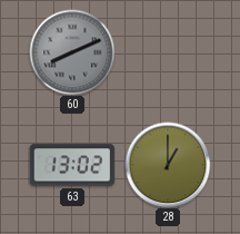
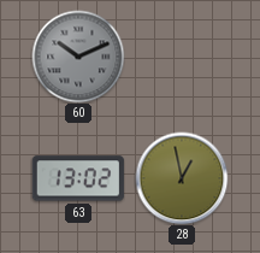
60: 8:11 -> 10:11 (78, 57)
28: 1:00 -> 12:58 (182, 178)
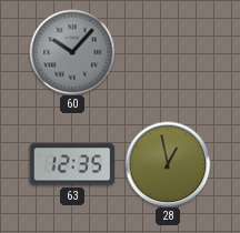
60: 10:11 -> 10:07 (72, 52)
63: 13:02 -> 12:35 (72, 164)
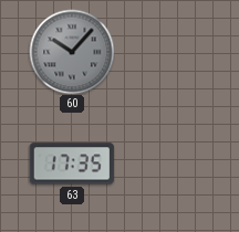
63: 12:35 -> 17:35 (72, 164)
28: 12:58 -> none (168, 164)
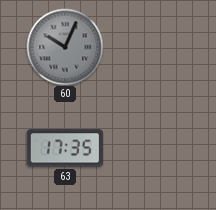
60: 10:07 -> 10:04 (65, 47)
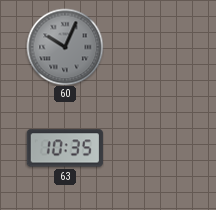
63: 17:35 -> 10:35 (65, 148)
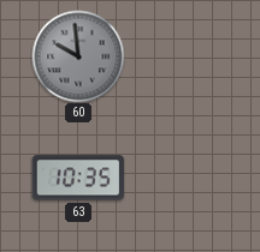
60: 10:04 -> 9:59 (78, 56)
